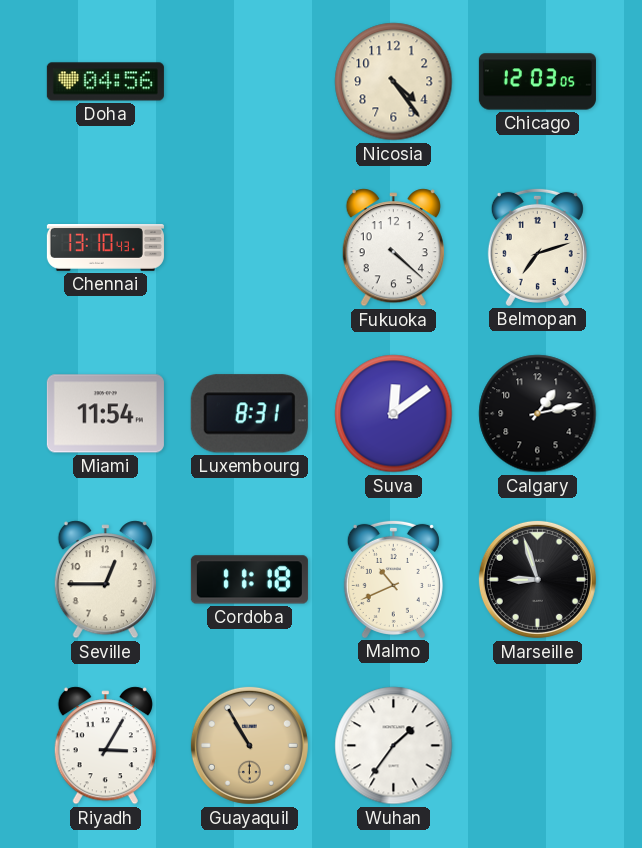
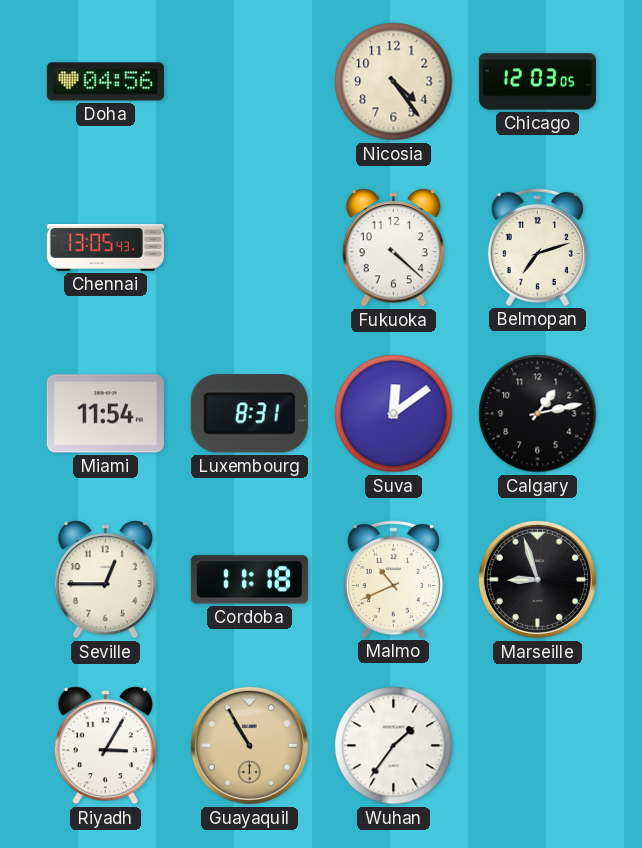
Chennai: 13:10 -> 13:05 (105, 248)
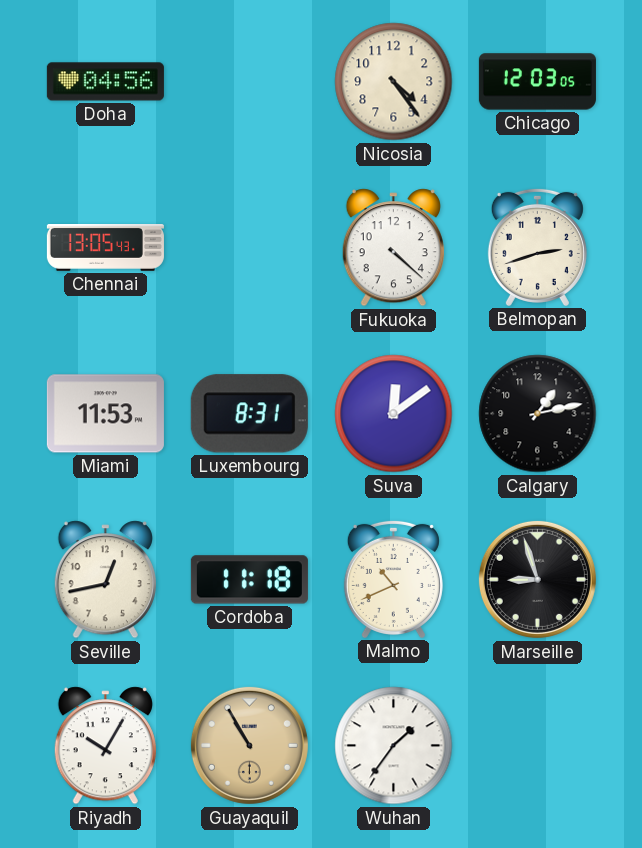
Belmopan: 7:12 -> 2:42 (537, 247)
Miami: 11:54 -> 11:53 (105, 414)
Seville: 12:45 -> 12:43 (105, 580)
Riyadh: 3:05 -> 10:05 (105, 746)
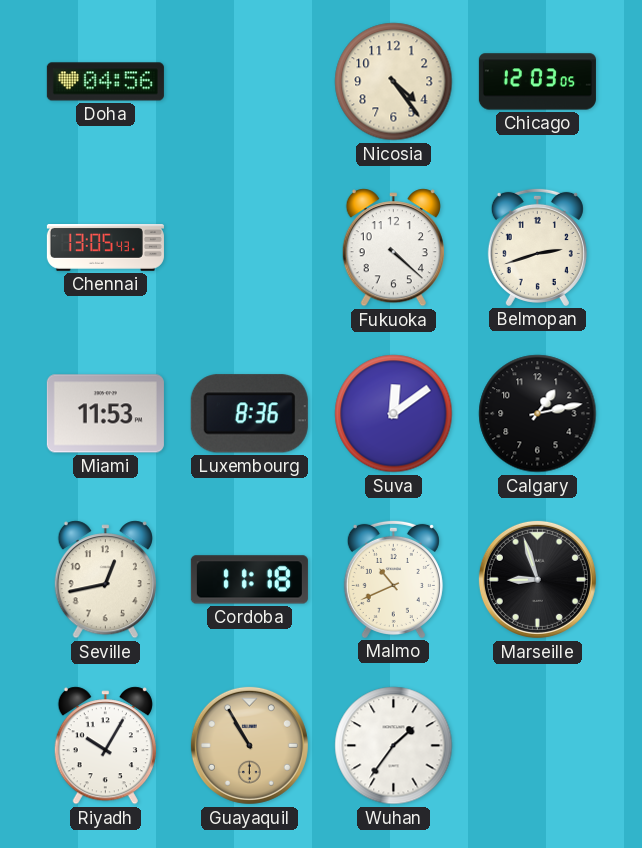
Luxembourg: 8:31 -> 8:36 (249, 414)
